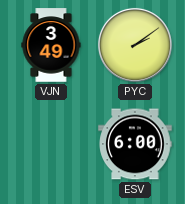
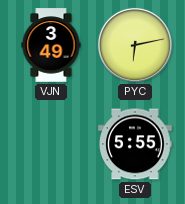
PYC: 2:09 -> 6:13 (135, 45)
ESV: 6:00 -> 5:55 (135, 144)
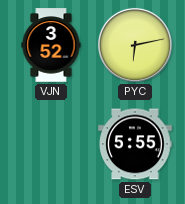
VJN: 3:49 -> 3:52 (51, 45)
